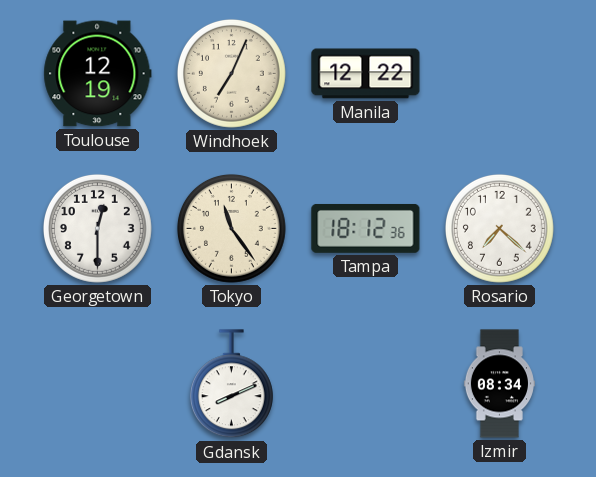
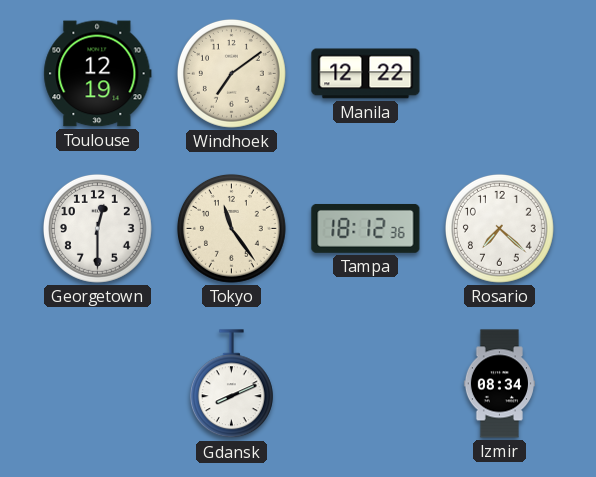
Windhoek: 7:04 -> 7:09 (231, 73)
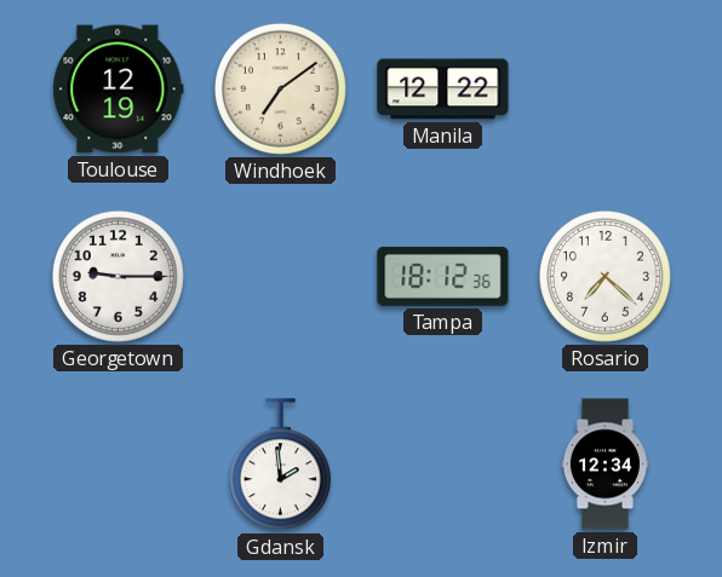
Georgetown: 12:30 -> 9:15 (118, 276)
Tokyo: 11:24 -> none (231, 228)
Gdansk: 8:11 -> 1:59 (280, 465)
Izmir: 08:34 -> 12:34 (604, 465)
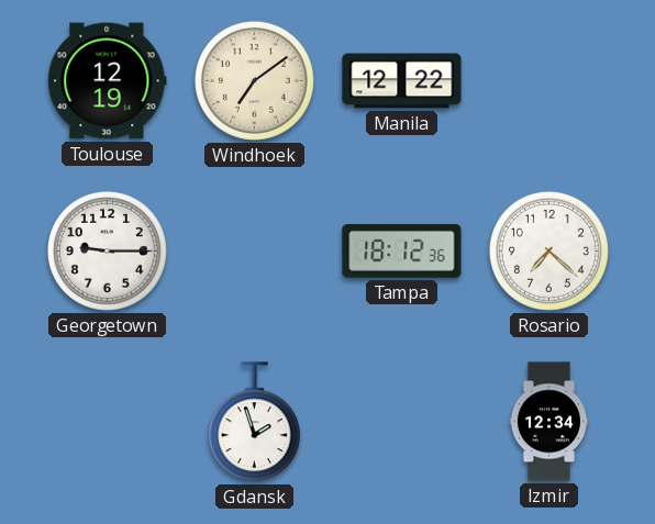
Gdansk: 1:59 -> 1:57 (254, 422)
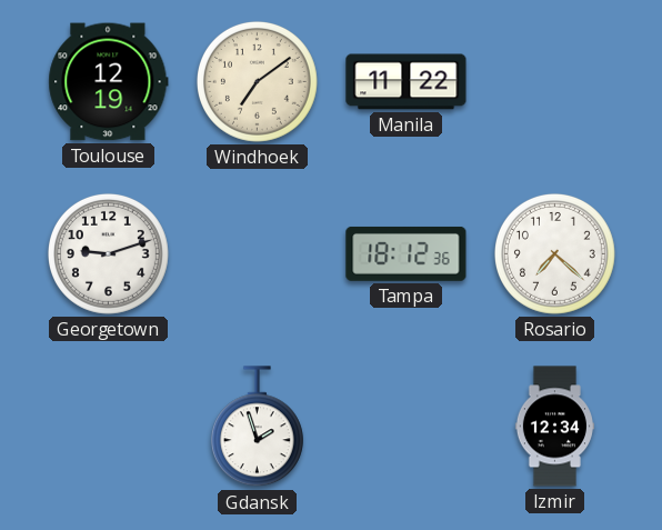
Manila: 12:22 -> 11:22 (407, 82)
Georgetown: 9:15 -> 9:12 (108, 253)
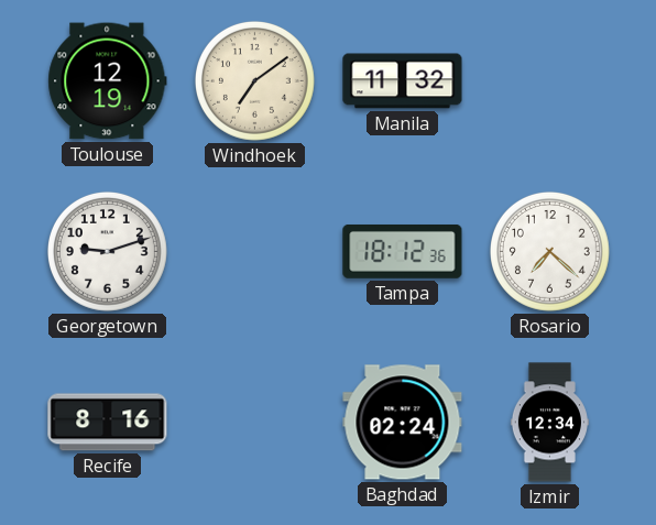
Manila: 11:22 -> 11:32 (403, 81)
Recife: none -> 8:16 (108, 423)
Gdansk: 1:57 -> none (257, 427)
Baghdad: none -> 02:24 (403, 423)
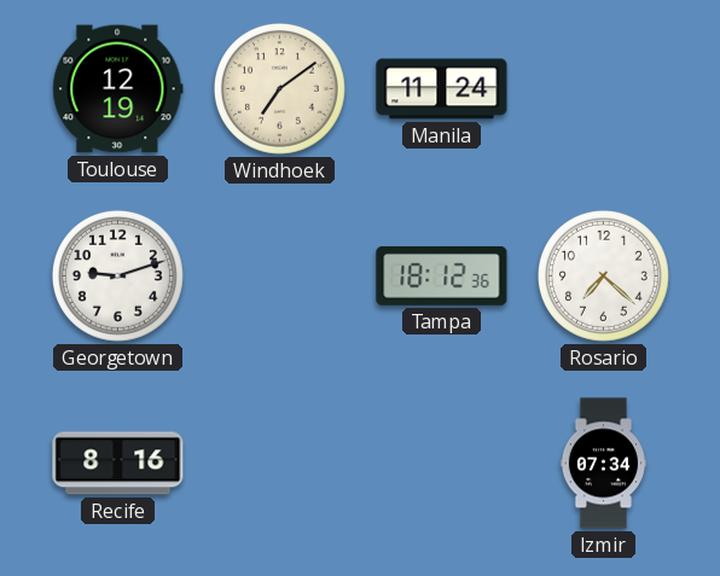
Manila: 11:32 -> 11:24 (442, 89)
Baghdad: 02:24 -> none (403, 423)
Izmir: 12:34 -> 07:34 (603, 464)
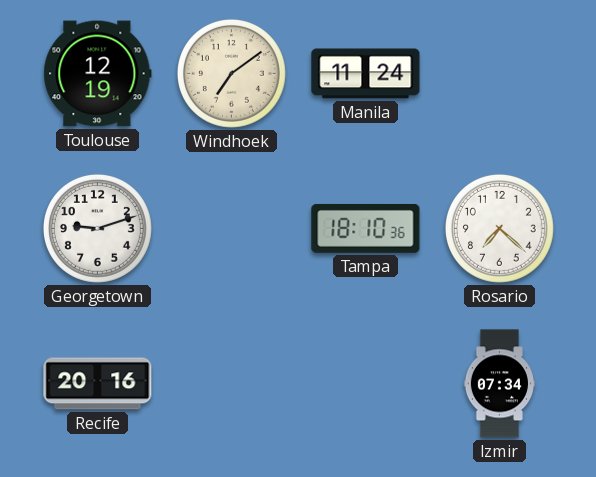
Tampa: 18:12 -> 18:10 (366, 229)
Recife: 8:16 -> 20:16 (98, 384)
